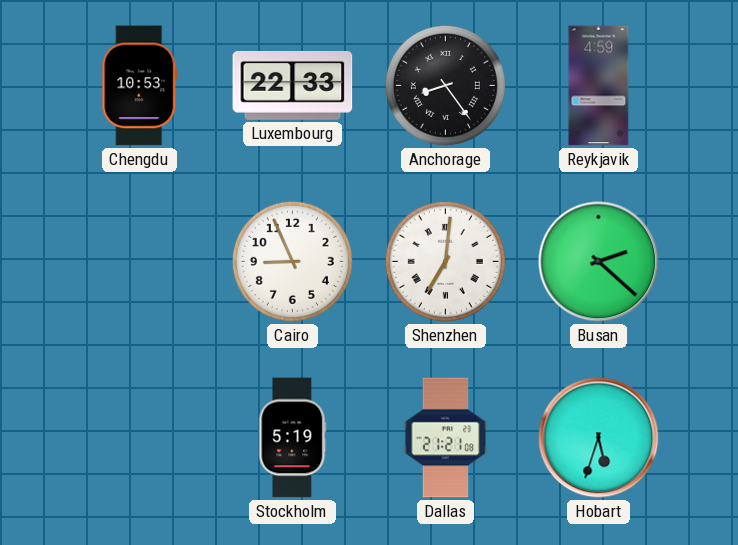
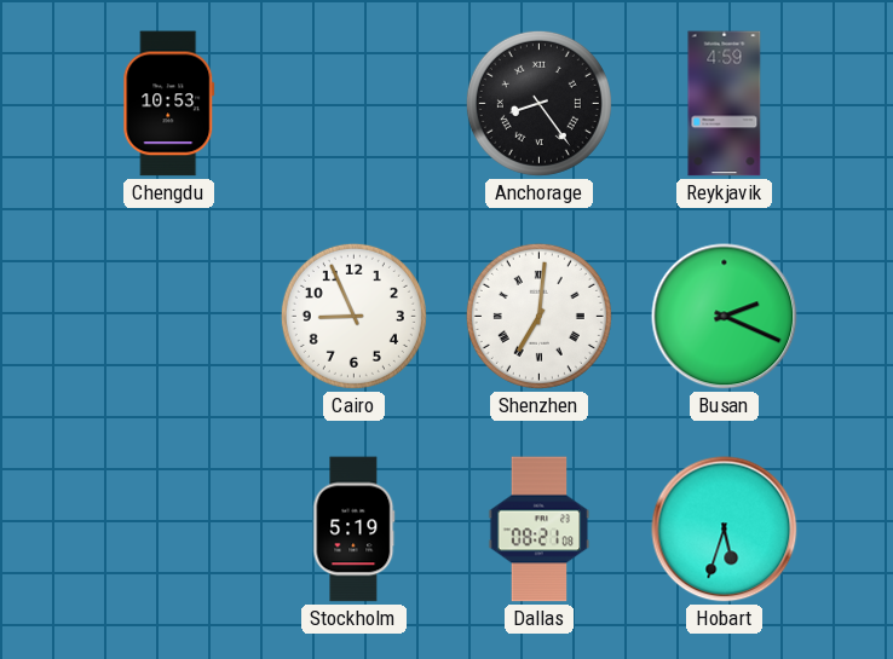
Luxembourg: 22:33 -> none (293, 86)
Busan: 2:22 -> 2:19 (725, 317)
Dallas: 21:21 -> 08:21 (540, 530)
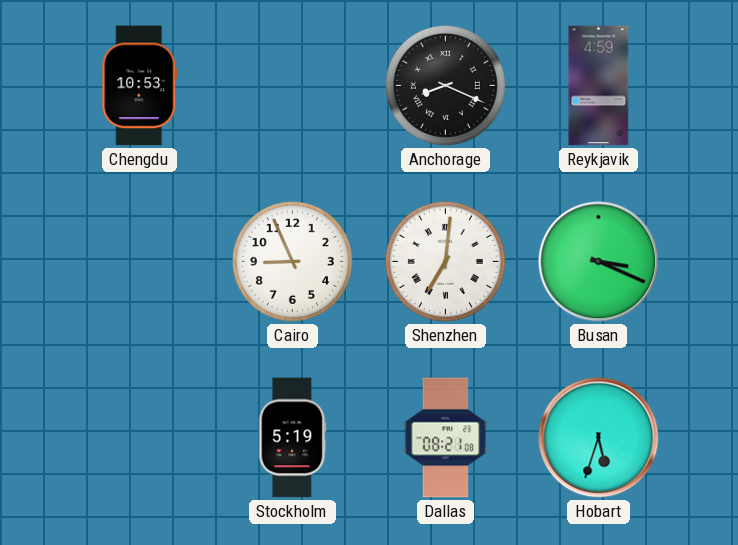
Anchorage: 8:24 -> 8:19 (445, 85)
Busan: 2:19 -> 3:19 (599, 262)
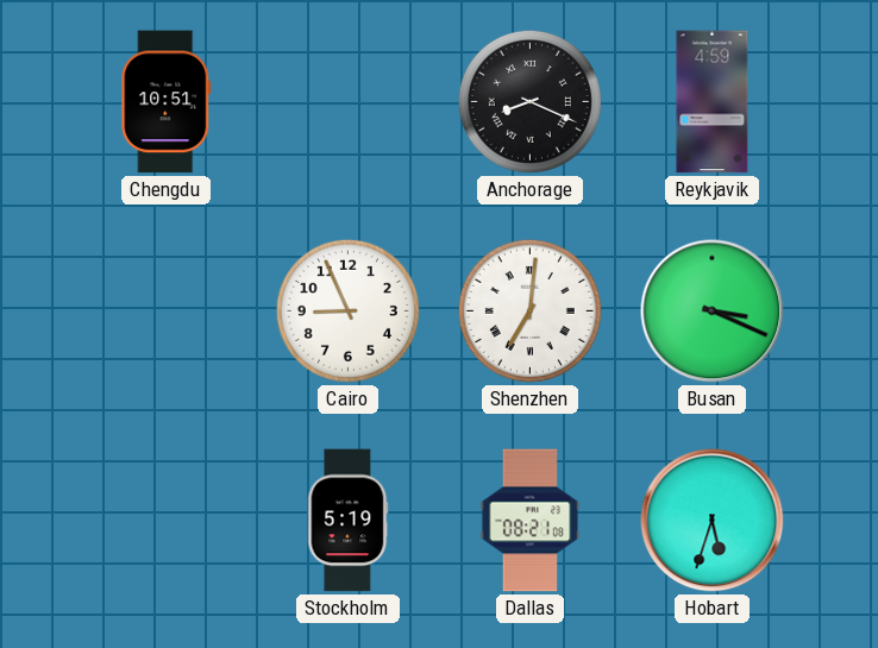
Chengdu: 10:53 -> 10:51 (167, 102)
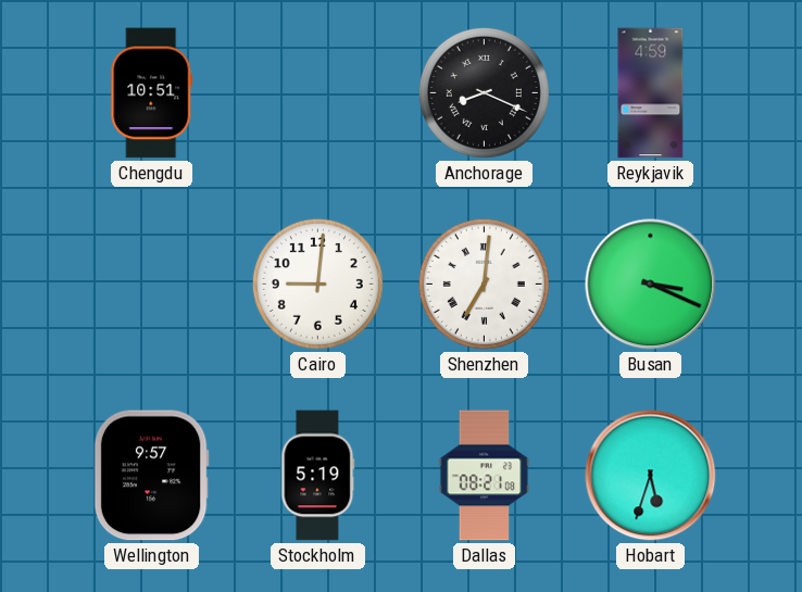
Cairo: 8:56 -> 9:01 (317, 284)
Wellington: none -> 9:57 (151, 476)
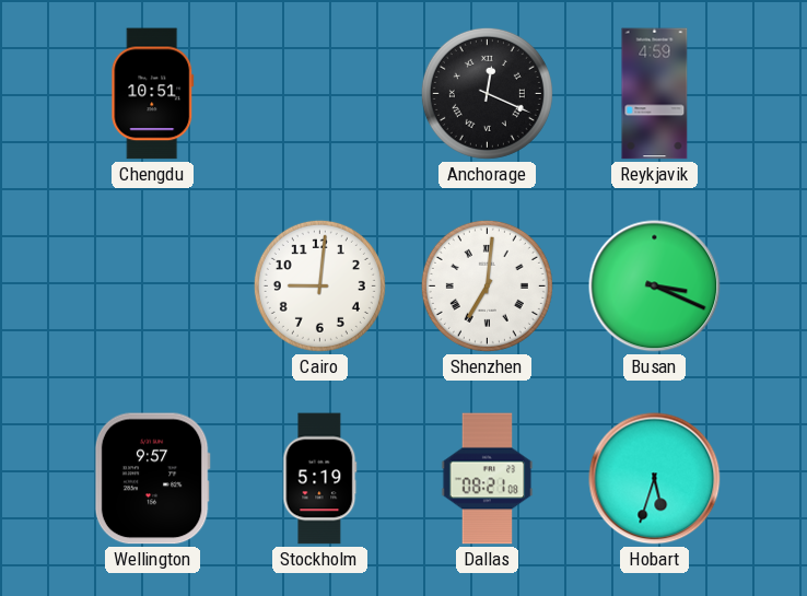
Anchorage: 8:19 -> 12:19 (487, 93)
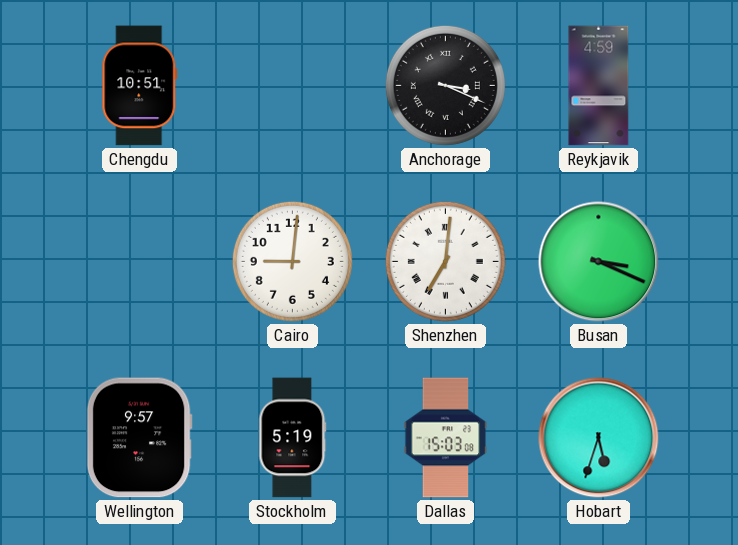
Anchorage: 12:19 -> 3:19 (445, 85)
Dallas: 08:21 -> 15:03 (446, 438)
